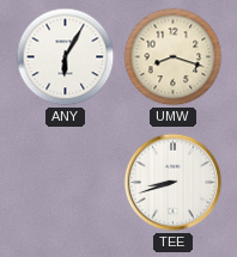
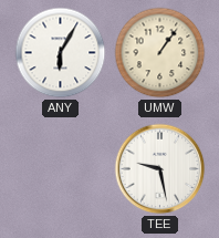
UMW: 8:18 -> 1:06 (160, 53)
TEE: 8:42 -> 9:28 (160, 169)
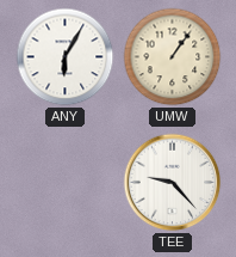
TEE: 9:28 -> 9:23 (173, 183)
